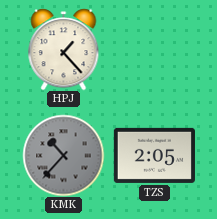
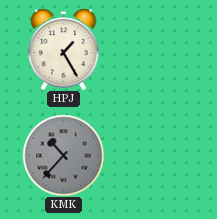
HPJ: 1:23 -> 1:25 (64, 49)
TZS: 2:05 -> none (154, 155)
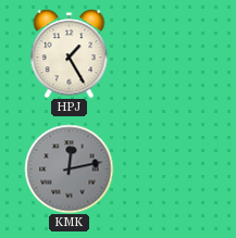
KMK: 10:37 -> 12:13 (69, 168)
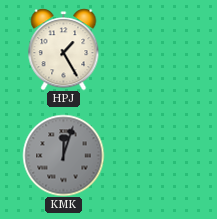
KMK: 12:13 -> 12:03 (63, 155)
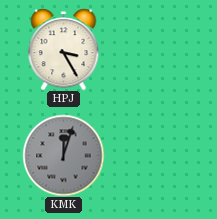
HPJ: 1:25 -> 3:25 (64, 49)
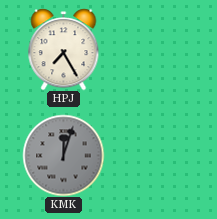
HPJ: 3:25 -> 7:25 (64, 49)
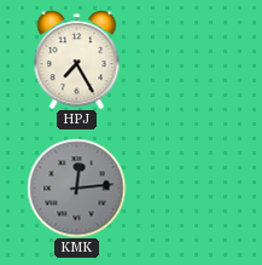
KMK: 12:03 -> 12:14 (76, 188)
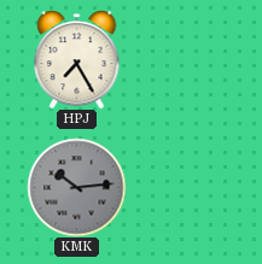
KMK: 12:14 -> 10:14 (76, 187)
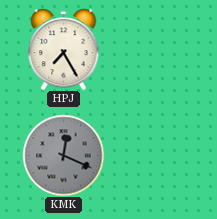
KMK: 10:14 -> 12:19 (63, 155)
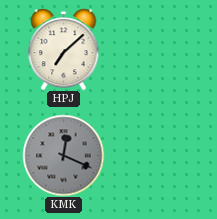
HPJ: 7:25 -> 7:08 (64, 49)
